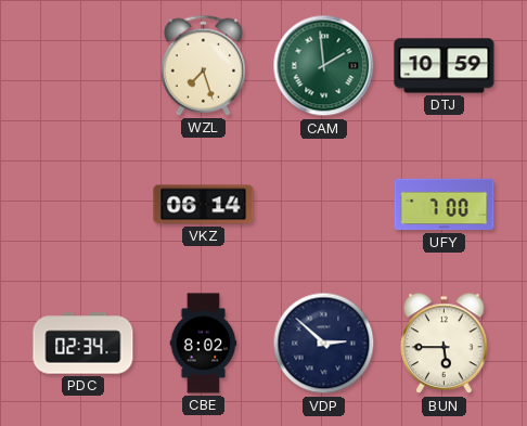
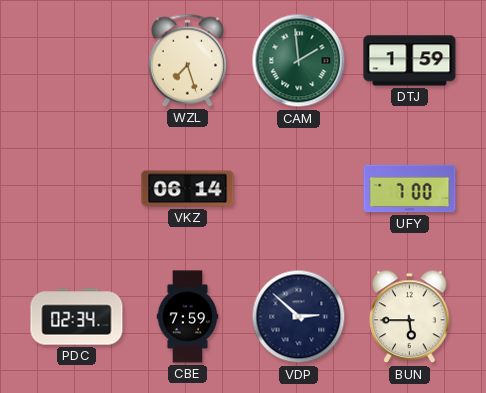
DTJ: 10:59 -> 1:59 (410, 61)
CBE: 8:02 -> 7:59 (188, 317)
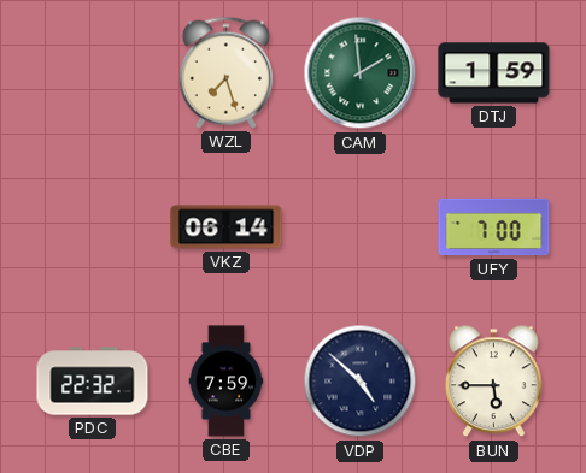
PDC: 02:34 -> 22:32 (93, 382)
VDP: 2:52 -> 4:52 (361, 382)
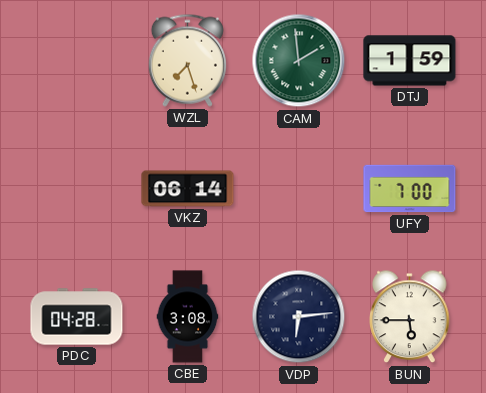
PDC: 22:32 -> 04:28 (77, 317)
CBE: 7:59 -> 3:08 (188, 317)
VDP: 4:52 -> 6:14 (299, 317)
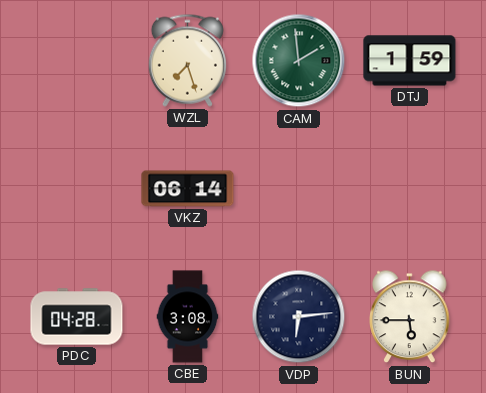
UFY: 7:00 -> none (410, 189)
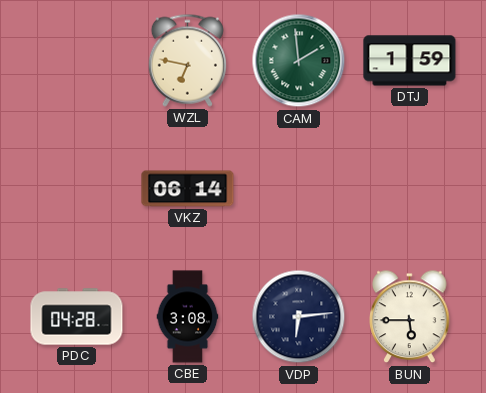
WZL: 7:27 -> 6:47 (187, 60)
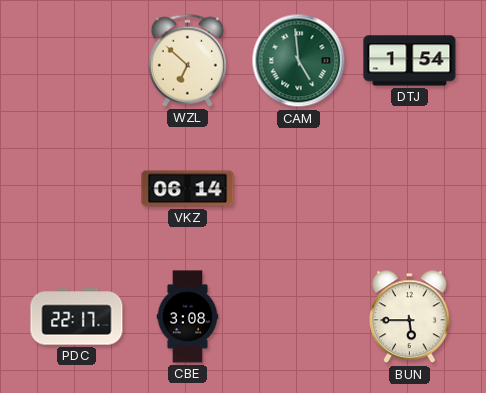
WZL: 6:47 -> 6:52 (187, 60)
CAM: 1:59 -> 4:59 (299, 61)
DTJ: 1:59 -> 1:54 (410, 61)
PDC: 04:28 -> 22:17 (77, 317)
VDP: 6:14 -> none (299, 317)
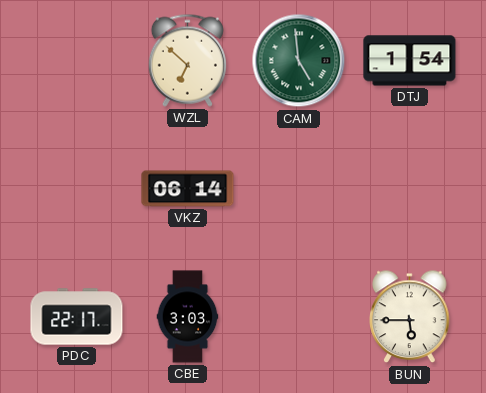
CBE: 3:08 -> 3:03 (188, 317)
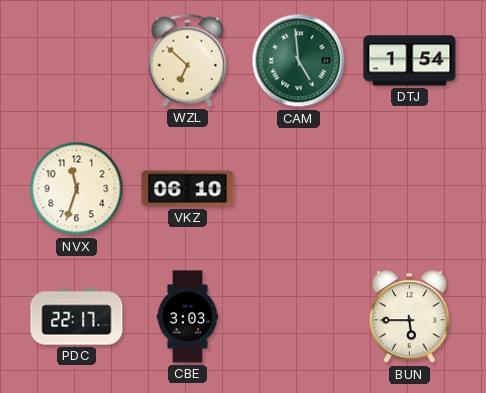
NVX: none -> 11:33 (77, 189)
VKZ: 06:14 -> 06:10 (188, 189)
